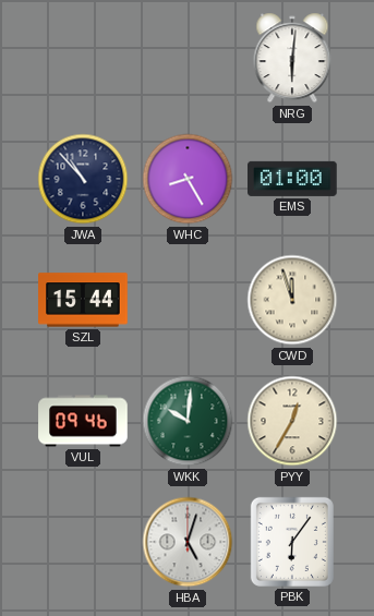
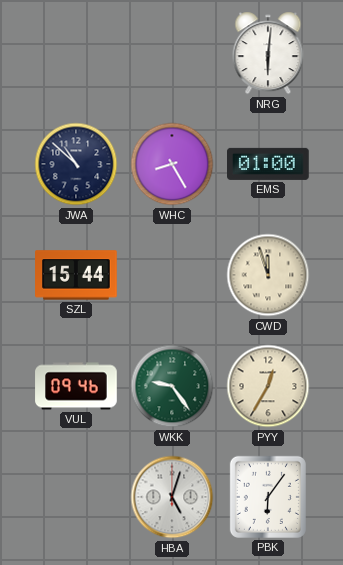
JWA: 10:53 -> 10:52 (76, 164)
WKK: 10:01 -> 9:24 (172, 386)
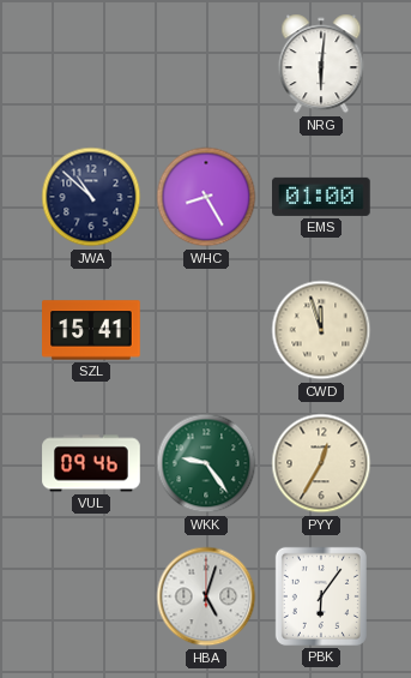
SZL: 15:44 -> 15:41 (91, 330)
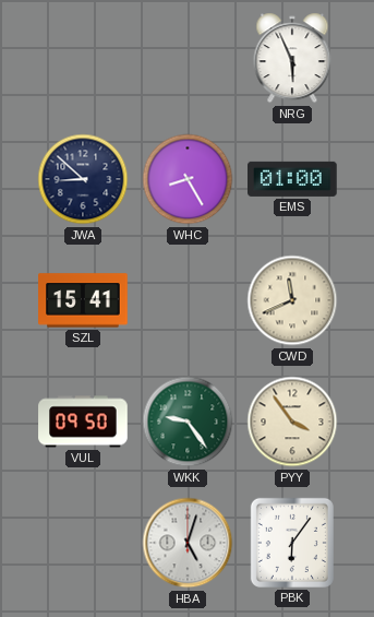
NRG: 6:01 -> 5:56 (292, 58)
JWA: 10:52 -> 8:52 (83, 179)
CWD: 11:57 -> 11:41 (292, 300)
VUL: 09:46 -> 09:50 (83, 422)
PYY: 12:35 -> 3:54 (292, 422)
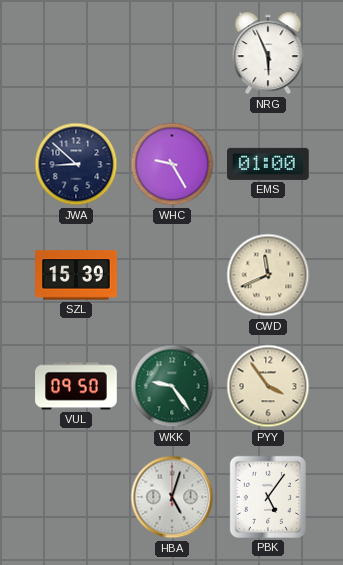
WHC: 8:25 -> 9:25 (172, 164)
SZL: 15:41 -> 15:39 (76, 275)
PBK: 6:06 -> 5:06 (268, 497)
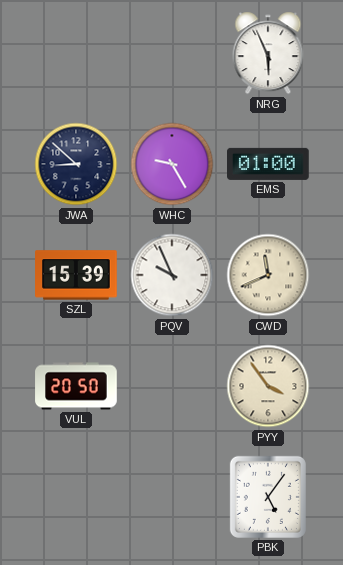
PQV: none -> 9:56 (172, 275)
VUL: 09:50 -> 20:50 (76, 386)
WKK: 9:24 -> none (172, 386)
HBA: 5:03 -> none (172, 497)
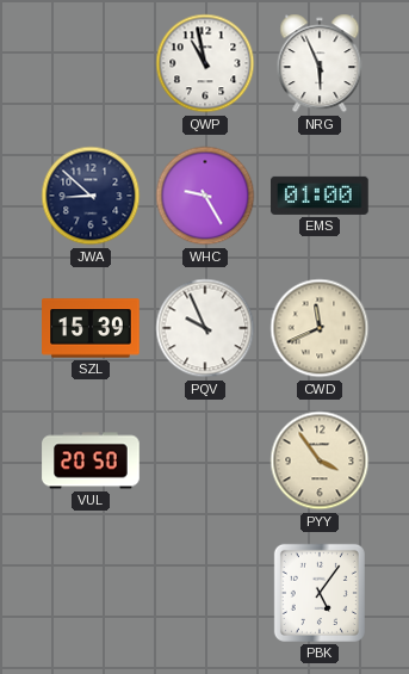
QWP: none -> 10:58 (205, 63)
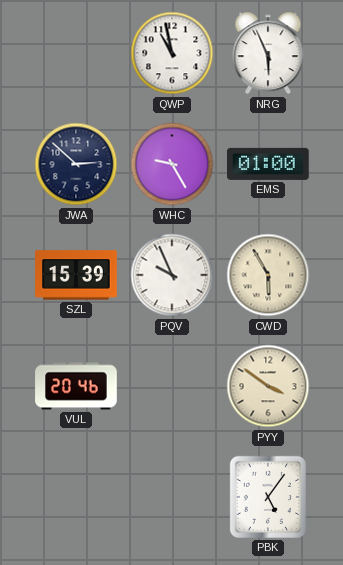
JWA: 8:52 -> 2:52 (76, 164)
CWD: 11:41 -> 5:55 (268, 275)
VUL: 20:50 -> 20:46 (76, 386)
PYY: 3:54 -> 3:51 (268, 386)
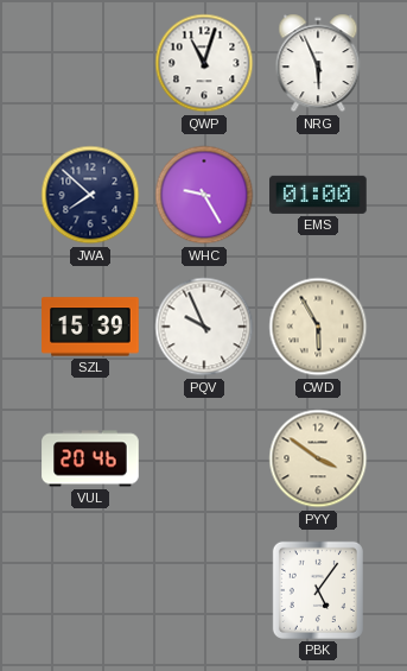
QWP: 10:58 -> 11:03 (204, 63)
JWA: 2:52 -> 7:52 (90, 195)
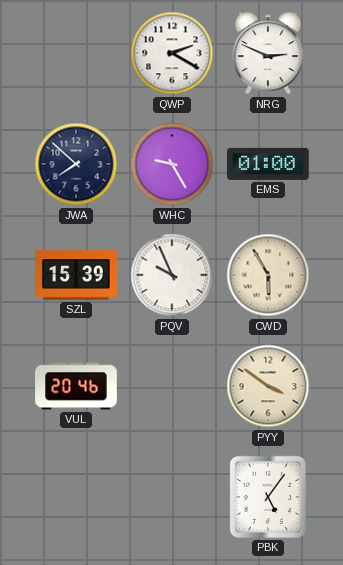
QWP: 11:03 -> 2:20 (172, 53)
NRG: 5:56 -> 2:49 (268, 53)
